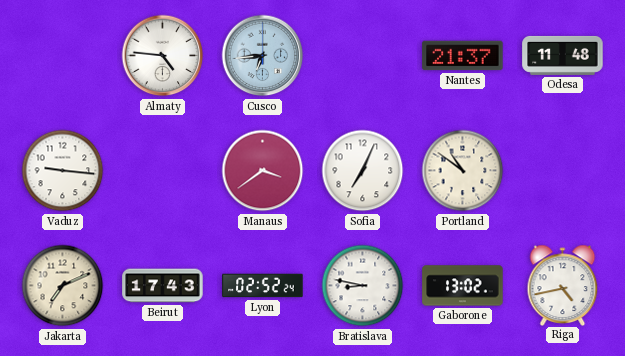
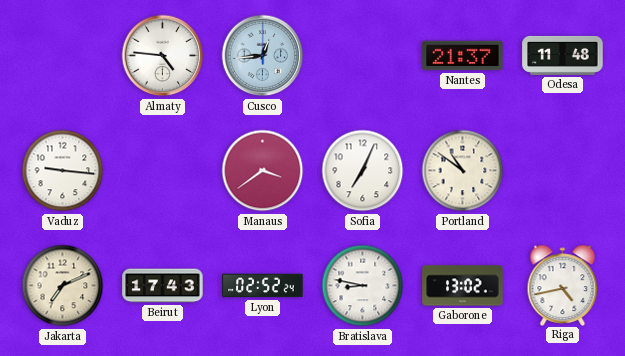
Cusco: 6:44 -> 12:44 (263, 56)
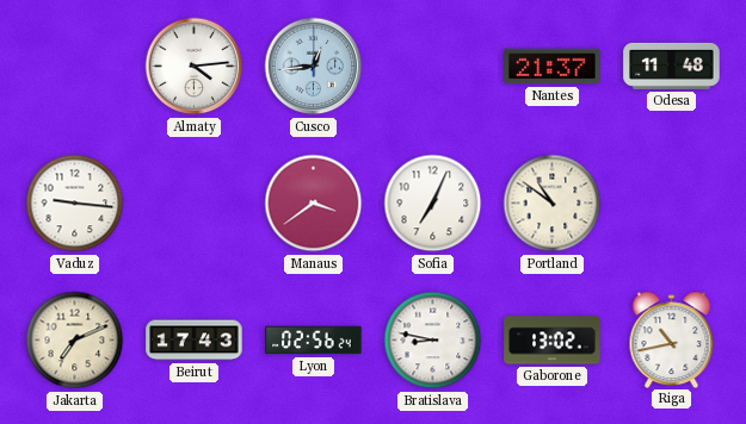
Almaty: 4:46 -> 4:14 (195, 67)
Lyon: 02:52 -> 02:56 (314, 341)
Riga: 4:43 -> 10:43 (672, 339)
